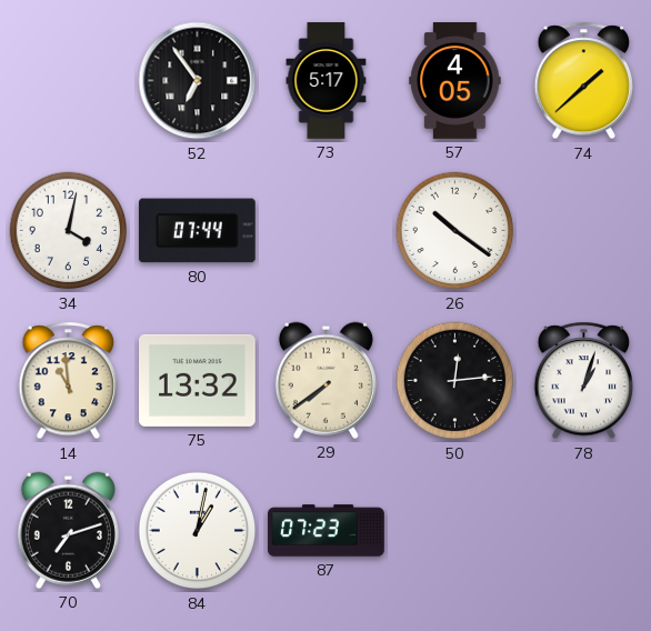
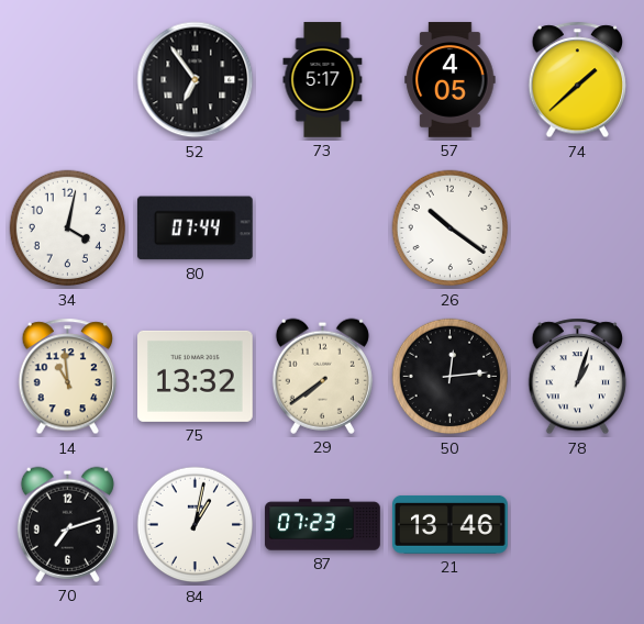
21: none -> 13:46 (451, 524)
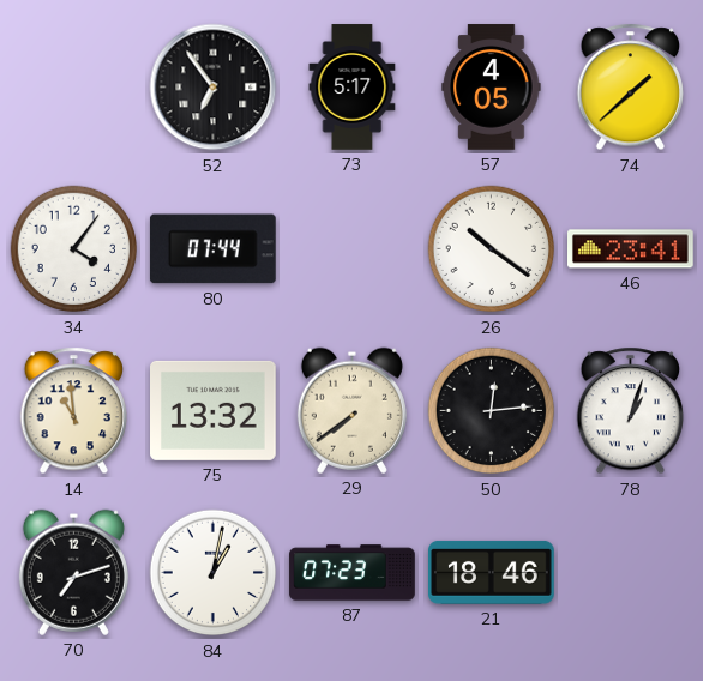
34: 4:02 -> 4:06 (74, 249)
46: none -> 23:41 (631, 249)
21: 13:46 -> 18:46 (492, 572)
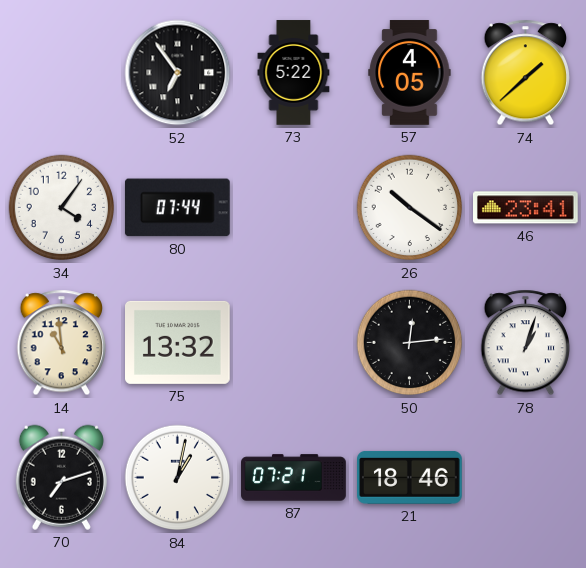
73: 5:17 -> 5:22 (294, 73)
29: 7:39 -> none (351, 410)
87: 07:23 -> 07:21 (294, 478)
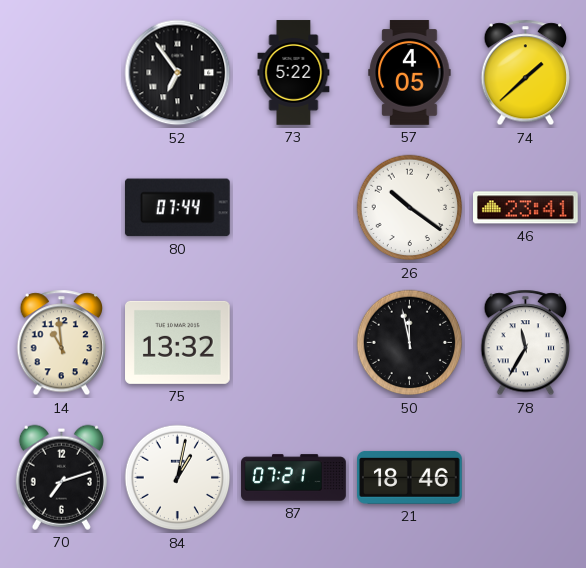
34: 4:06 -> none (62, 208)
50: 12:14 -> 11:58 (410, 343)
78: 1:03 -> 11:35 (526, 343)
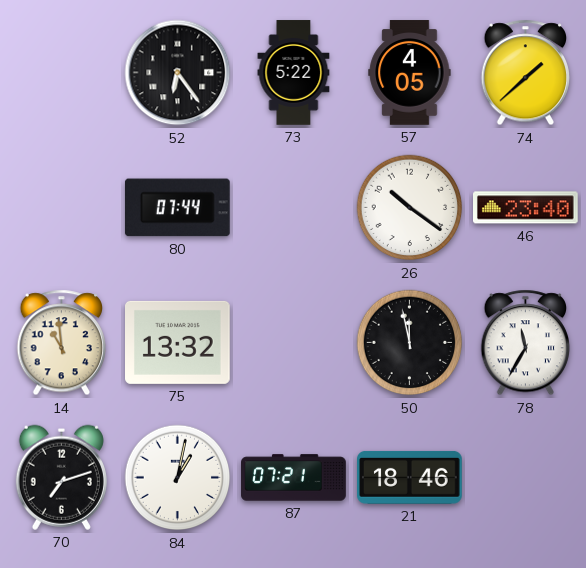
52: 6:54 -> 6:24 (178, 73)
46: 23:41 -> 23:40 (526, 208)
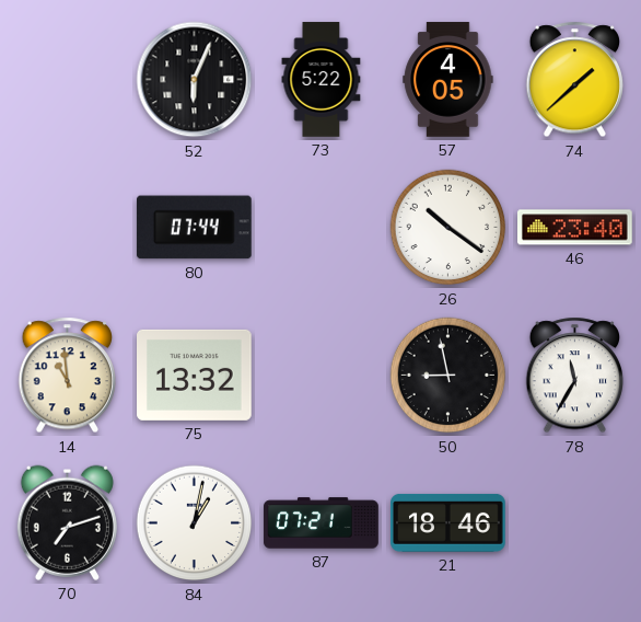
52: 6:24 -> 6:04 (195, 80)
50: 11:58 -> 8:58 (448, 376)
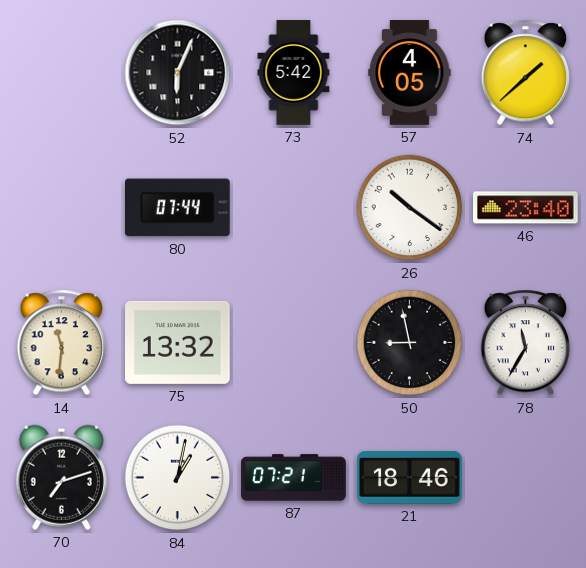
73: 5:22 -> 5:42 (294, 73)
14: 10:59 -> 11:31 (62, 343)
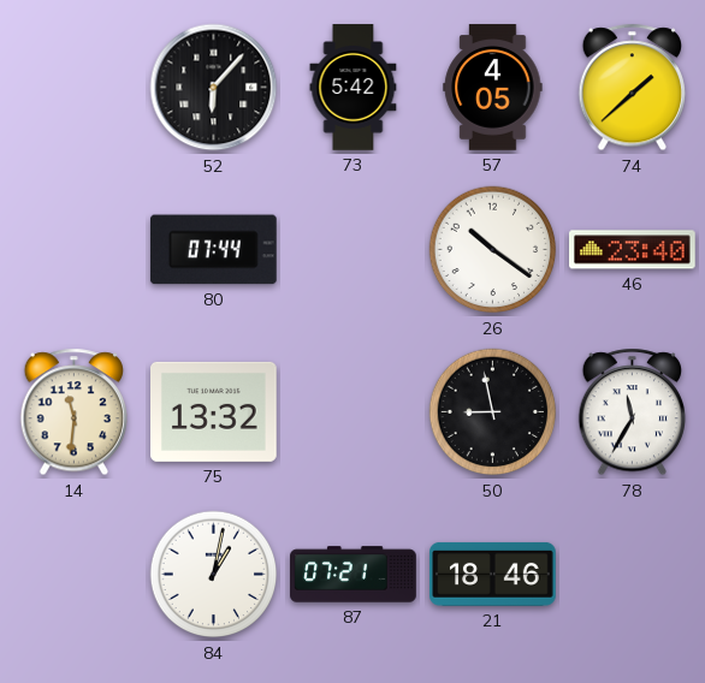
52: 6:04 -> 6:07 (214, 88)
70: 7:12 -> none (61, 477)
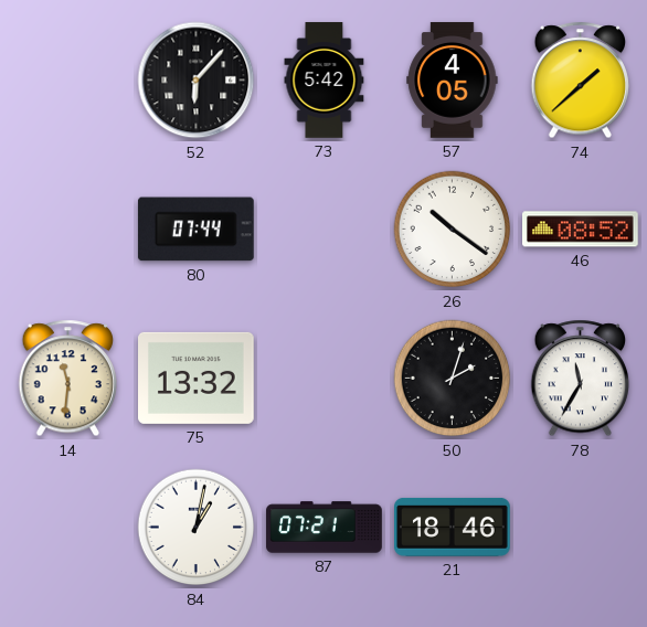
46: 23:40 -> 08:52 (581, 230)
50: 8:58 -> 2:03 (453, 379)
